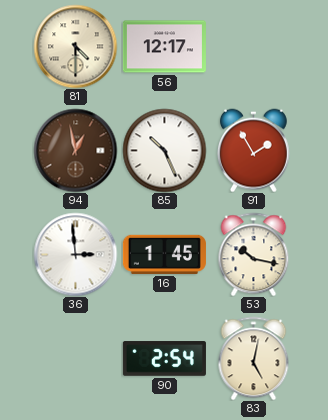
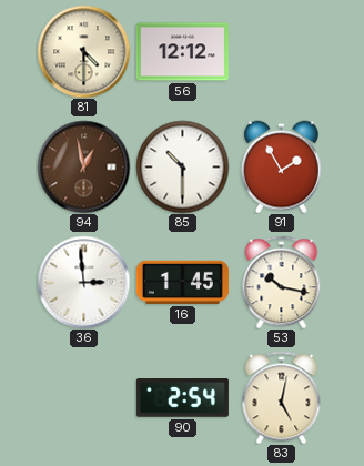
56: 12:17 -> 12:12 (182, 52)
85: 10:26 -> 10:30 (182, 166)
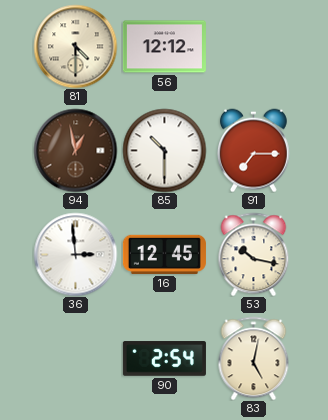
91: 1:55 -> 7:15 (253, 150)
16: 1:45 -> 12:45 (164, 254)
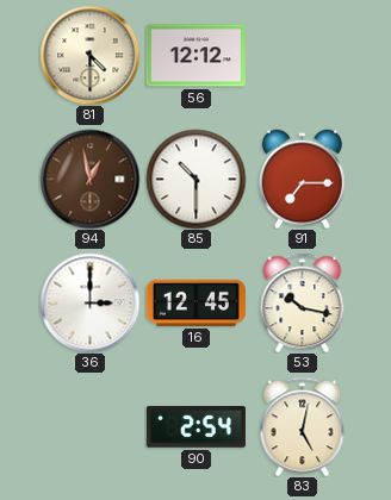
36: 2:59 -> 3:00 (89, 302)
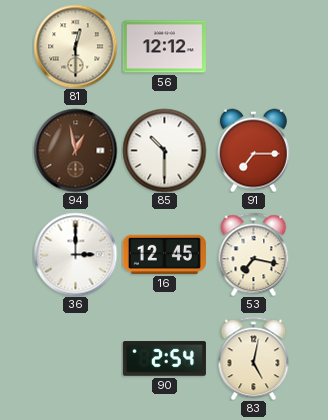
81: 4:30 -> 12:30 (75, 46)
53: 10:17 -> 7:17 (254, 254)
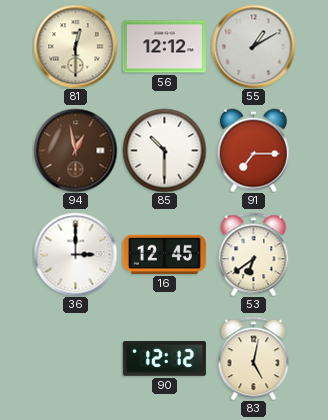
55: none -> 1:10 (253, 46)
53: 7:17 -> 6:39 (254, 254)
90: 2:54 -> 12:12 (164, 359)
